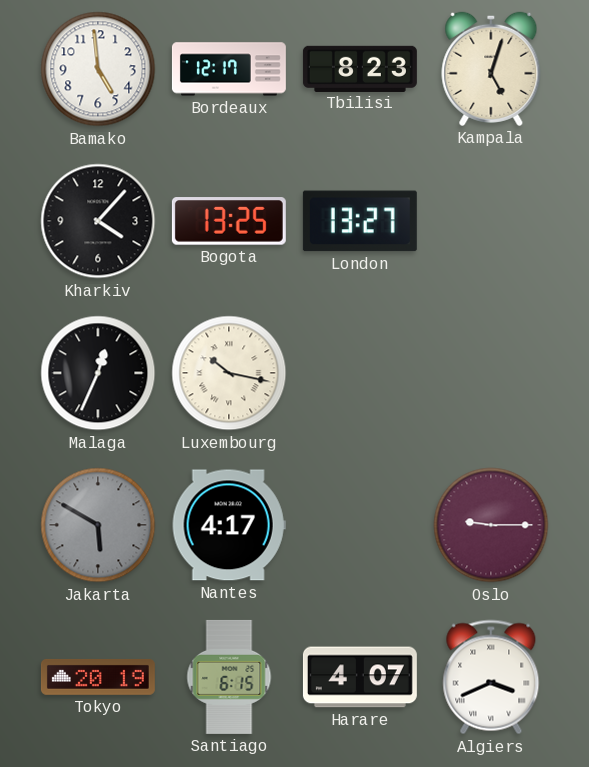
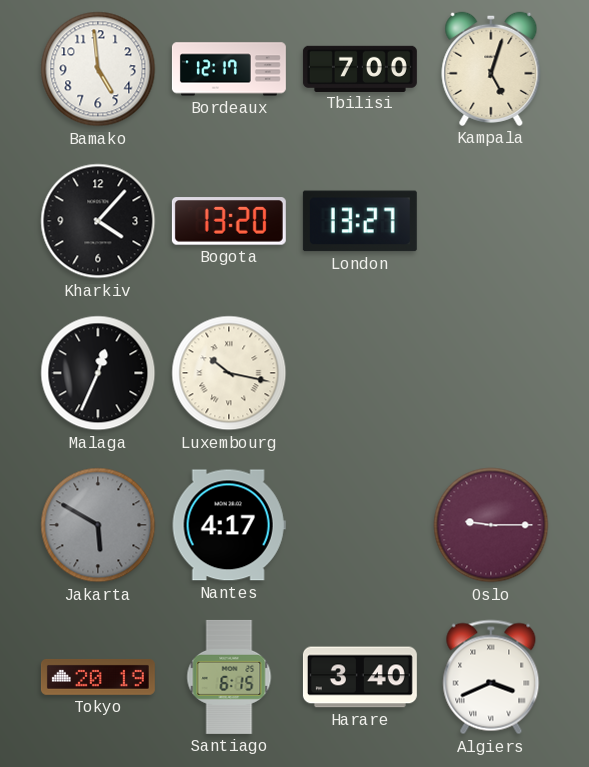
Tbilisi: 8:23 -> 7:00 (360, 68)
Bogota: 13:25 -> 13:20 (229, 221)
Harare: 4:07 -> 3:40 (360, 677)
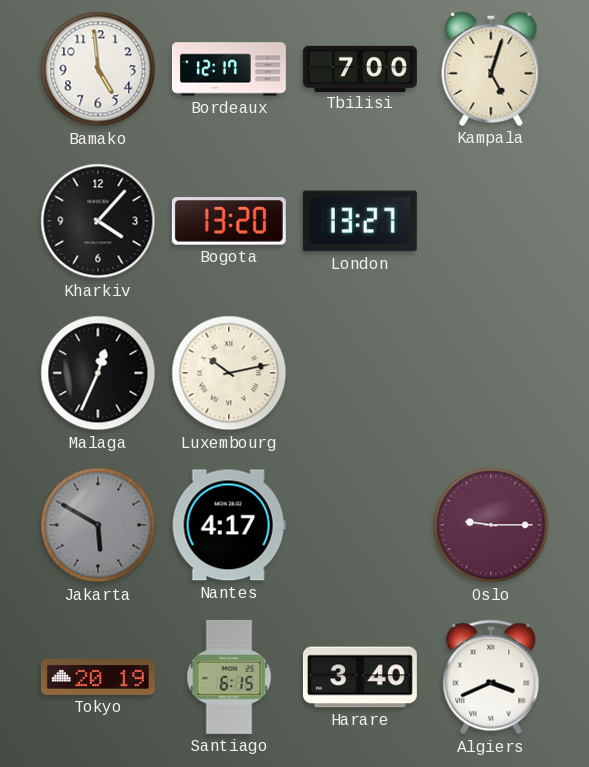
Luxembourg: 10:17 -> 10:13 (229, 373)
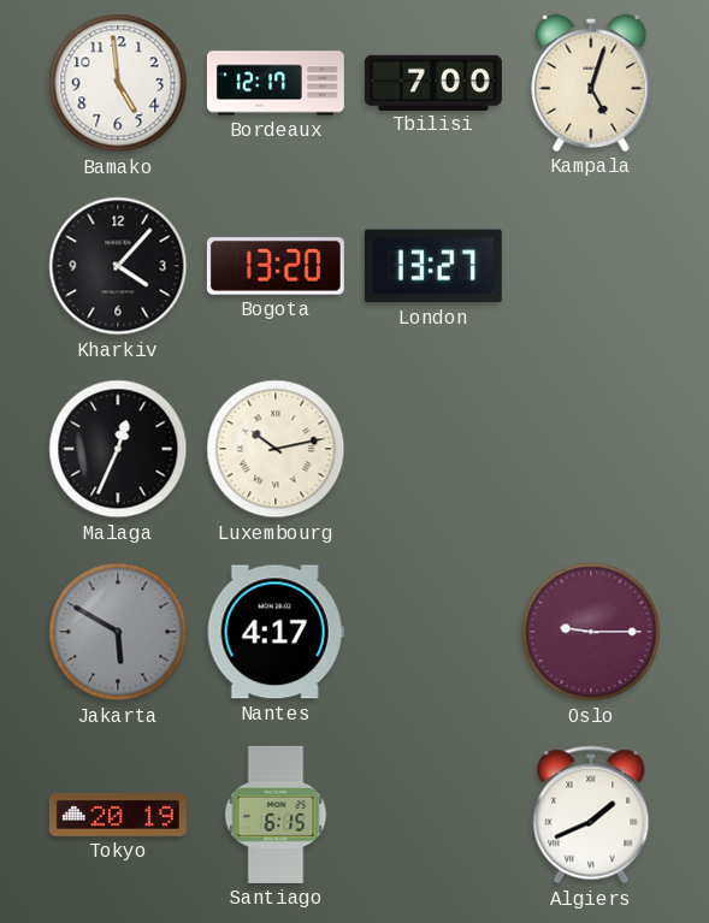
Harare: 3:40 -> none (360, 677)
Algiers: 3:41 -> 1:41 (591, 815)
